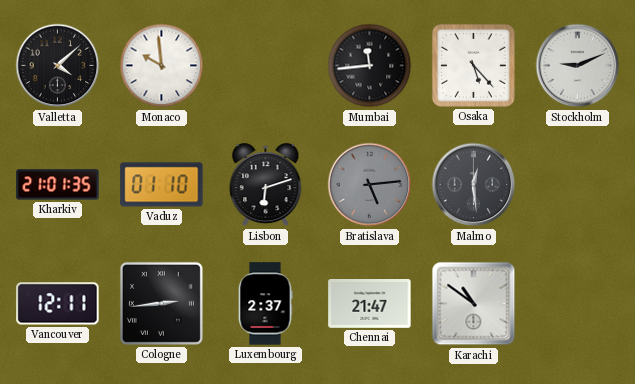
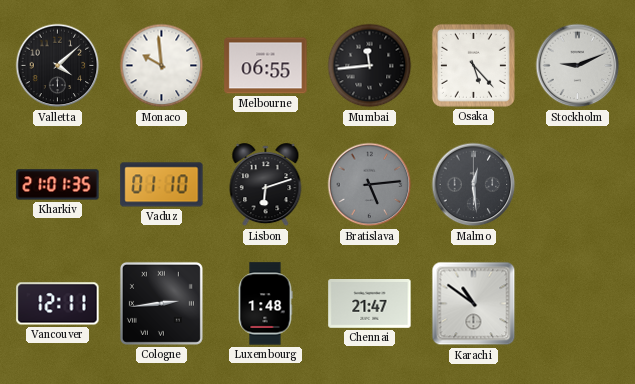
Melbourne: none -> 06:55 (266, 66)
Luxembourg: 2:37 -> 1:48 (265, 304)
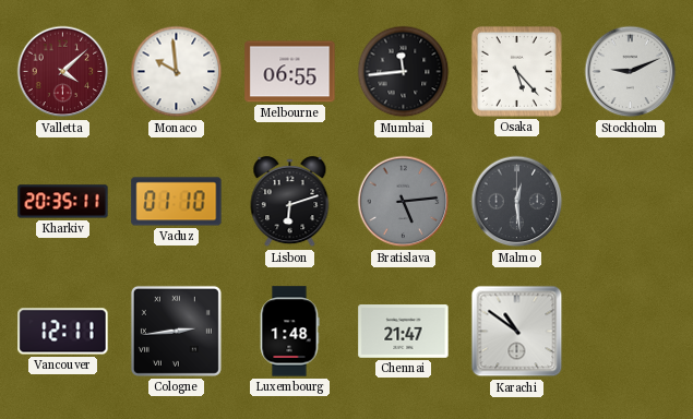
Valletta dial: black -> burgundy (63, 72)
Kharkiv: 21:01 -> 20:35 (63, 202)
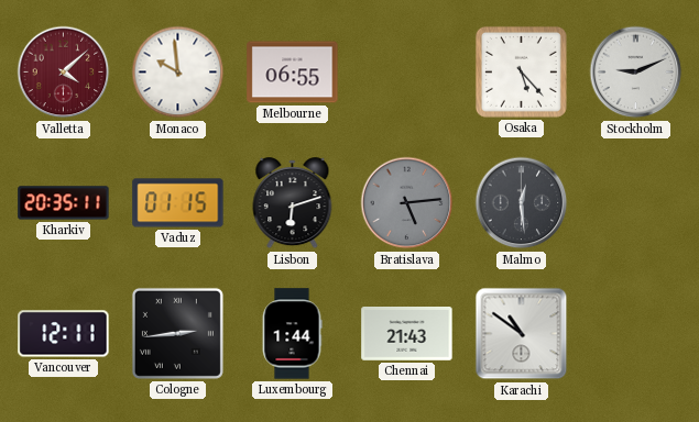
Mumbai: 11:44 -> none (404, 72)
Vaduz: 01:10 -> 01:15 (178, 203)
Luxembourg: 1:48 -> 1:44 (292, 334)
Chennai: 21:47 -> 21:43 (407, 334)
